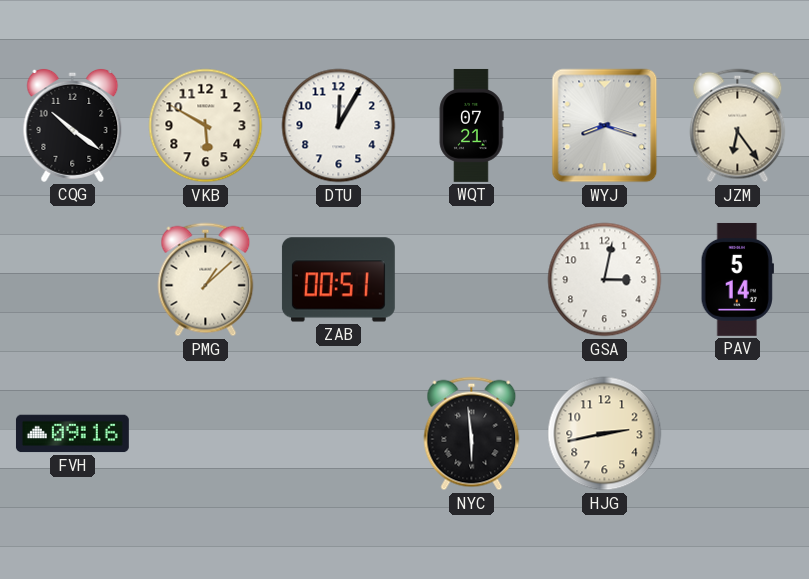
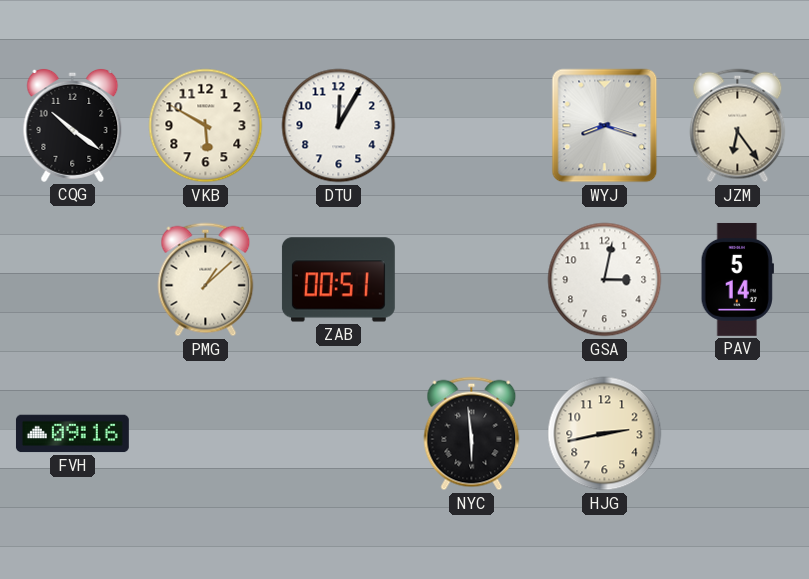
WQT: 07:21 -> none (471, 125)
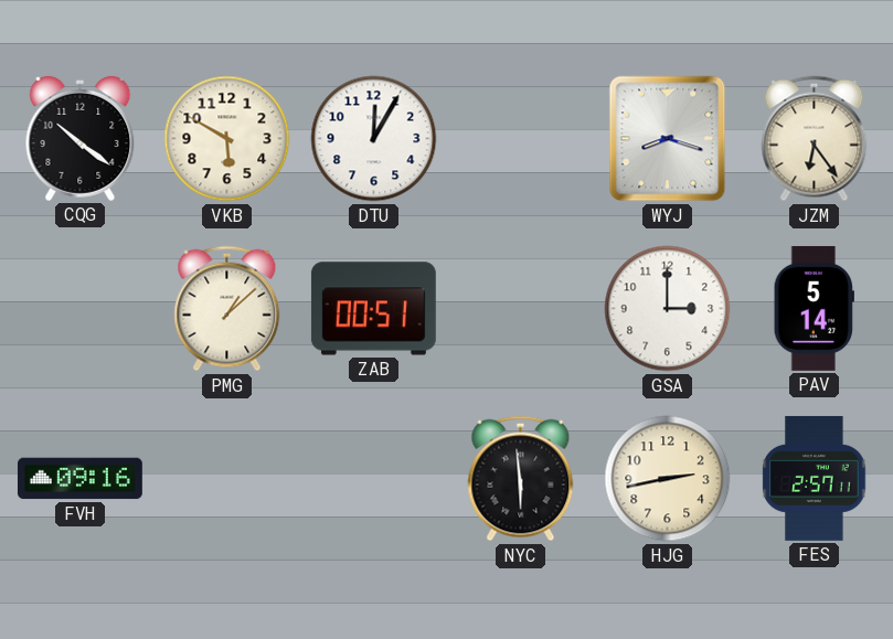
GSA: 3:02 -> 3:00 (668, 309)
FES: none -> 2:57 (815, 478)
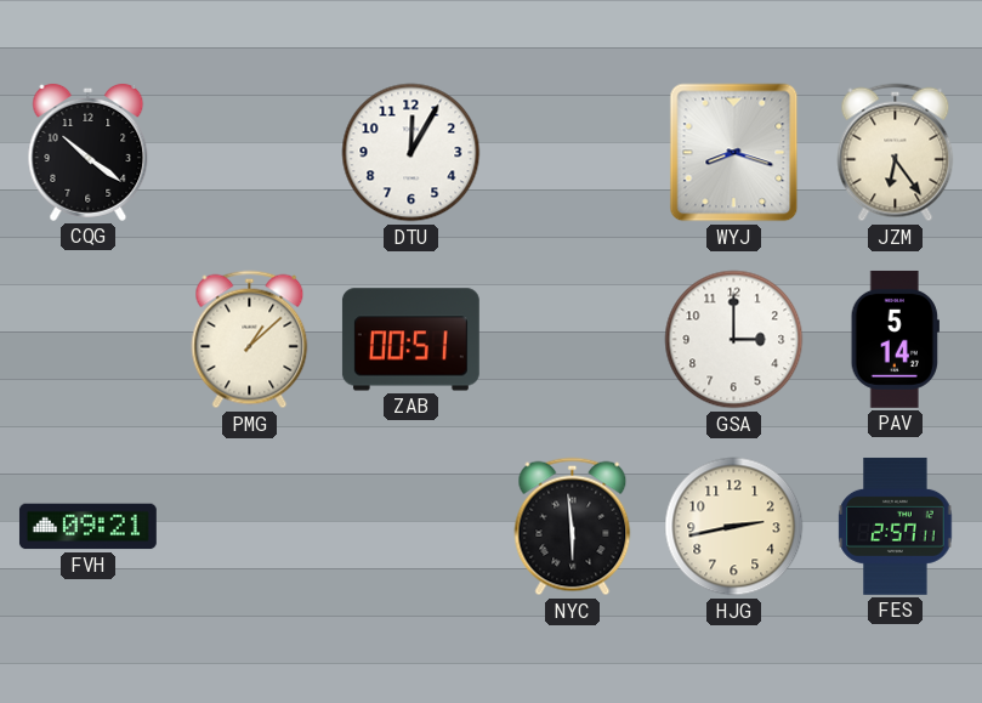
VKB: 5:50 -> none (227, 139)
FVH: 09:16 -> 09:21 (87, 527)
